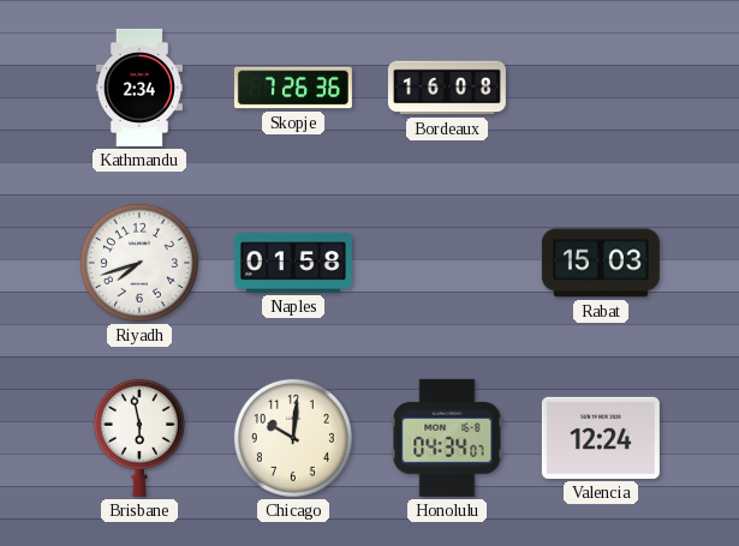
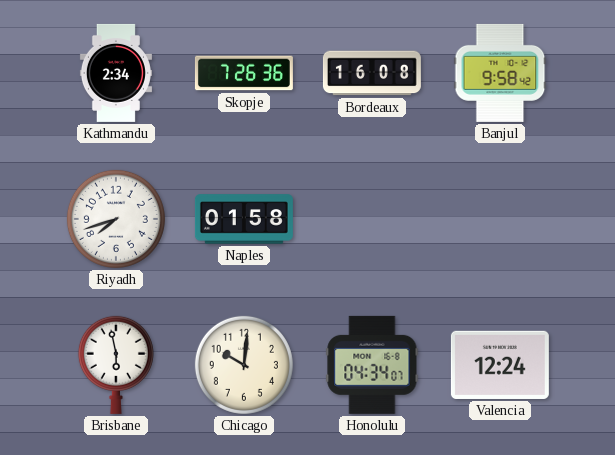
Banjul: none -> 9:58 (500, 73)
Rabat: 15:03 -> none (601, 263)
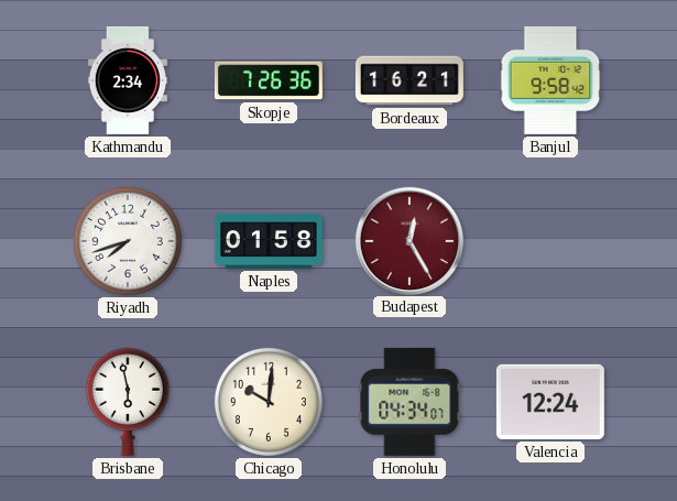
Bordeaux: 16:08 -> 16:21 (410, 80)
Budapest: none -> 12:25 (408, 240)
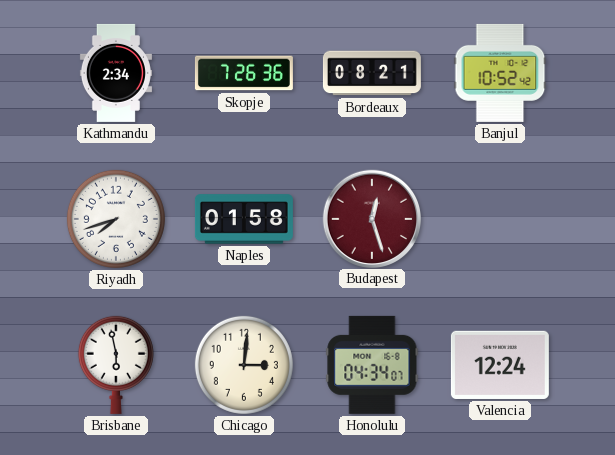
Bordeaux: 16:21 -> 08:21 (372, 73)
Banjul: 9:58 -> 10:52 (500, 73)
Budapest: 12:25 -> 12:27 (371, 218)
Chicago: 10:01 -> 3:01 (244, 365)
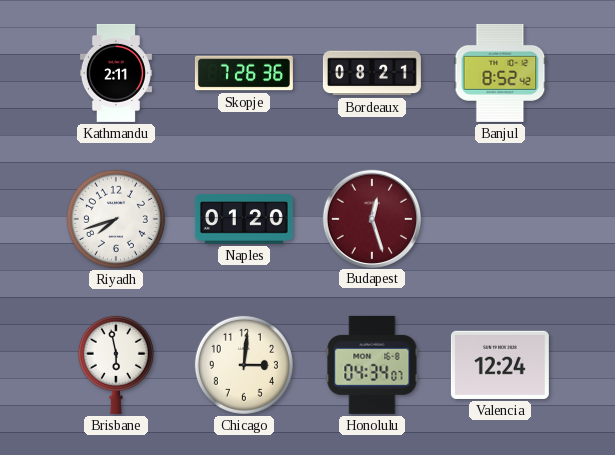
Kathmandu: 2:34 -> 2:11 (116, 73)
Banjul: 10:52 -> 8:52 (500, 73)
Naples: 01:58 -> 01:20 (244, 219)
